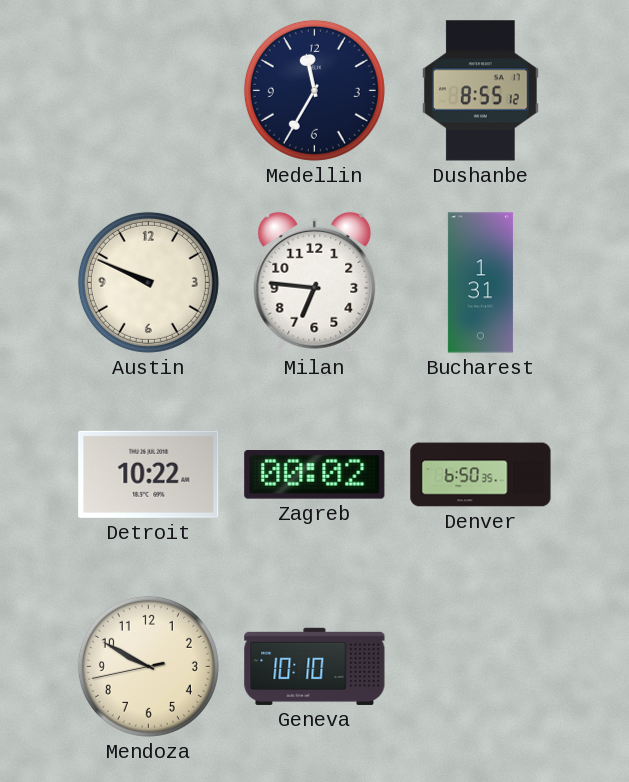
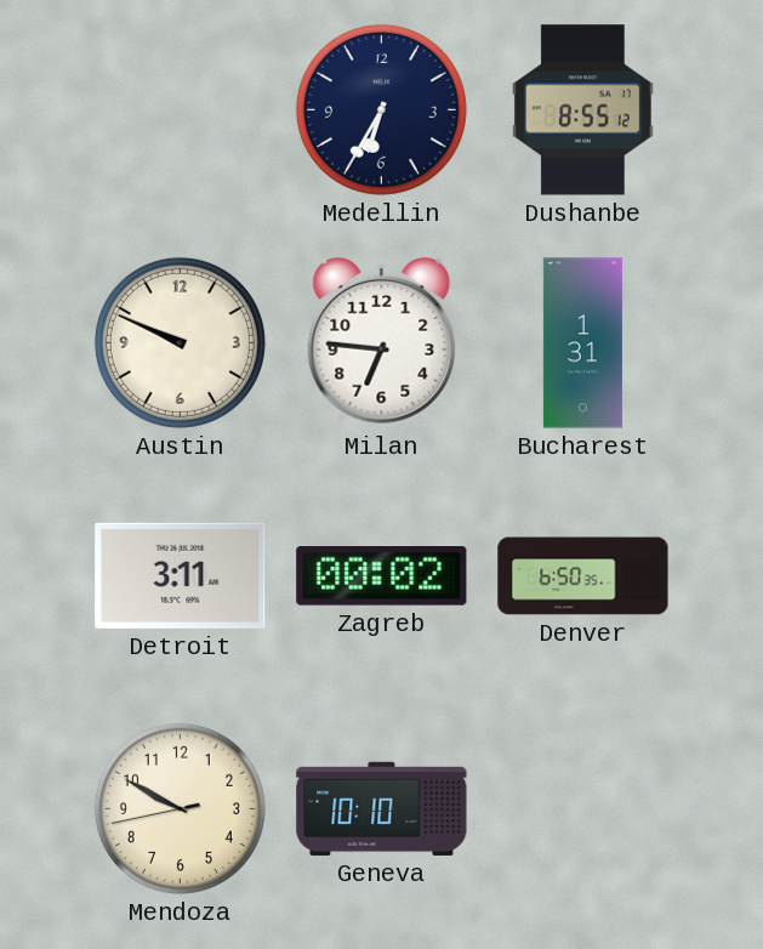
Medellin: 11:35 -> 6:35 (381, 109)
Detroit: 10:22 -> 3:11 (181, 575)
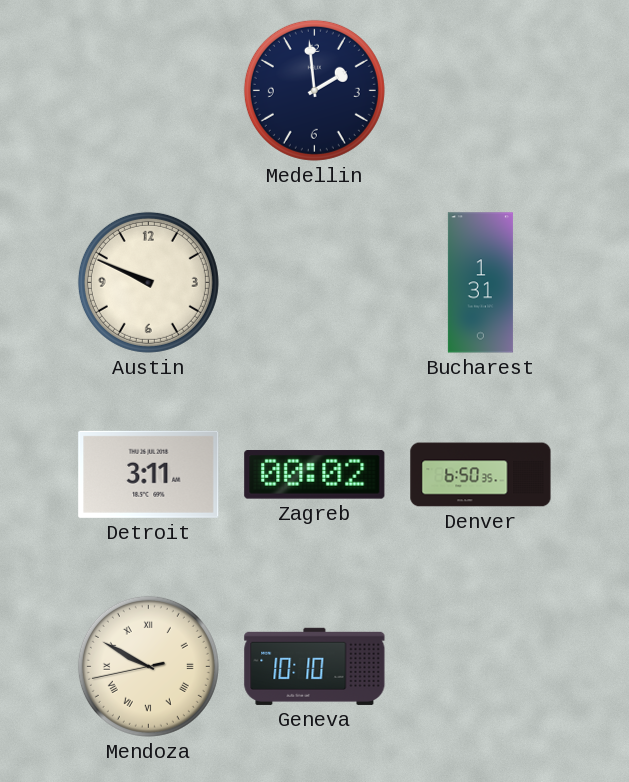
Medellin: 6:35 -> 1:59 (314, 90)
Dushanbe: 8:55 -> none (582, 110)
Milan: 6:46 -> none (382, 342)
Mendoza numerals: Arabic -> Roman (148, 666)
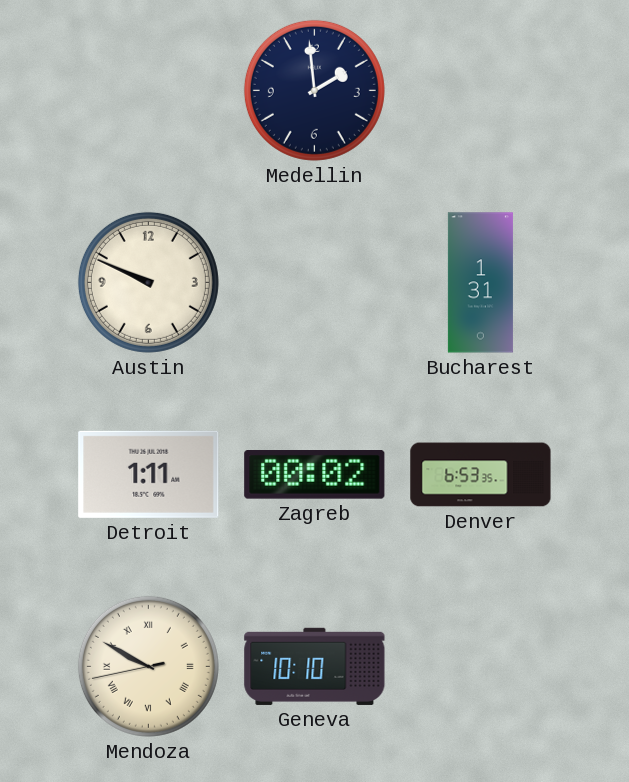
Detroit: 3:11 -> 1:11 (149, 474)
Denver: 6:50 -> 6:53 (481, 475)
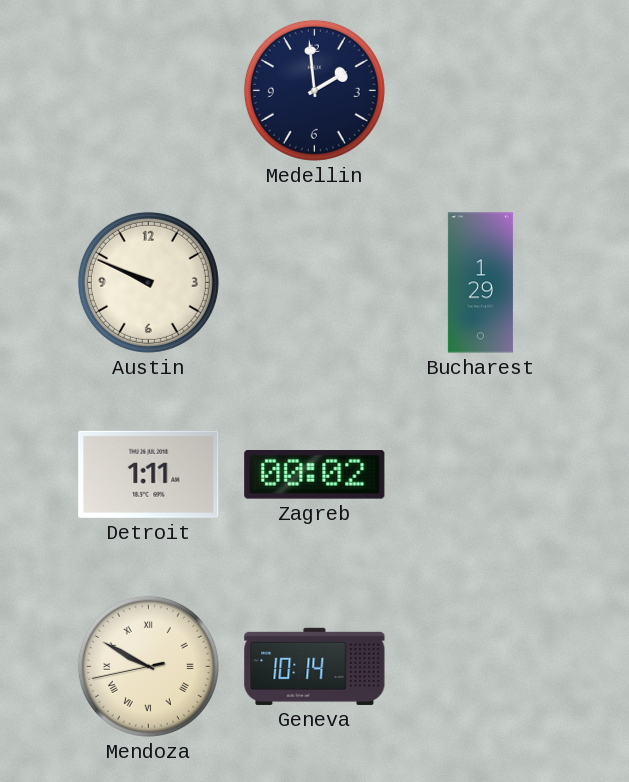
Bucharest: 1:31 -> 1:29 (480, 283)
Denver: 6:53 -> none (481, 475)
Geneva: 10:10 -> 10:14 (315, 666)
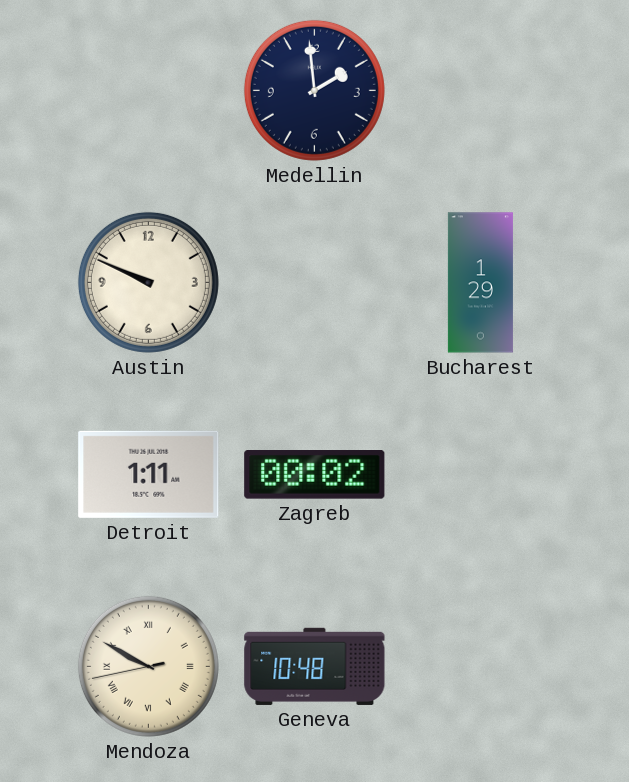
Geneva: 10:14 -> 10:48 (315, 666)
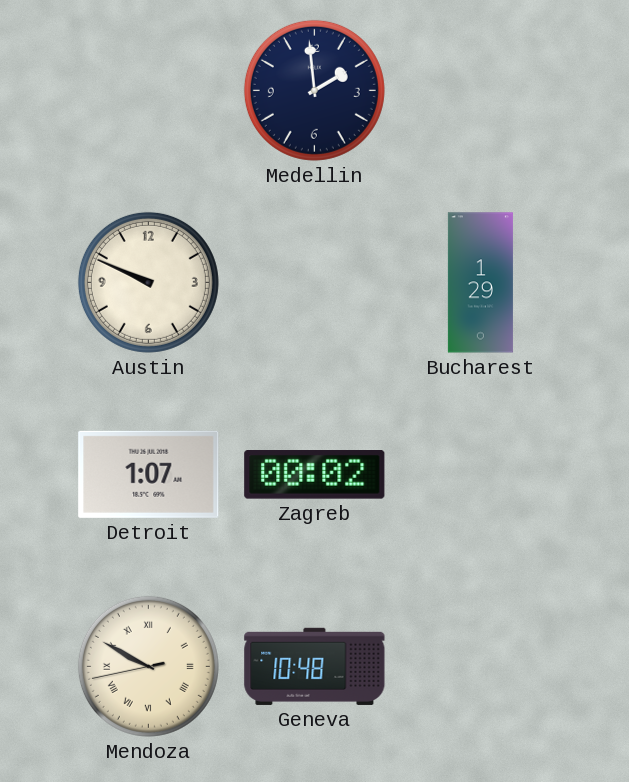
Detroit: 1:11 -> 1:07 (149, 474)
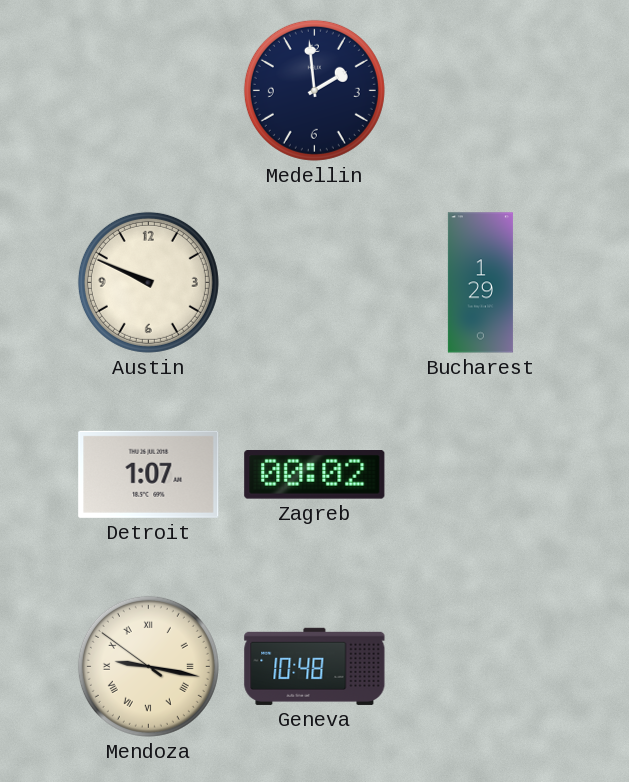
Mendoza: 9:49 -> 9:16 (148, 666)
